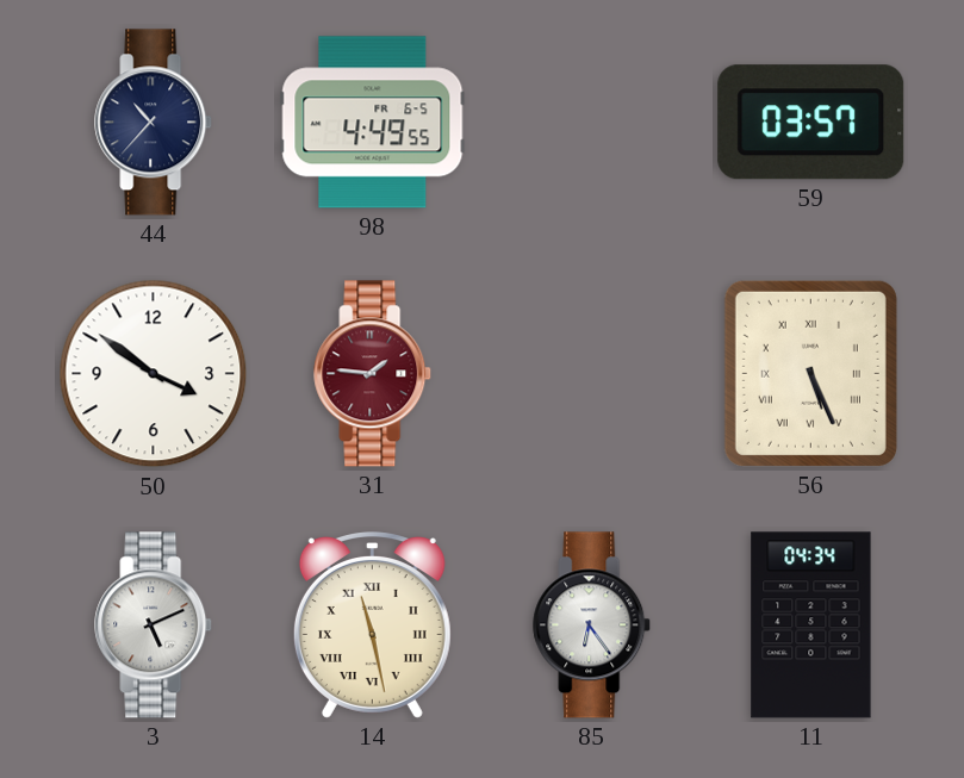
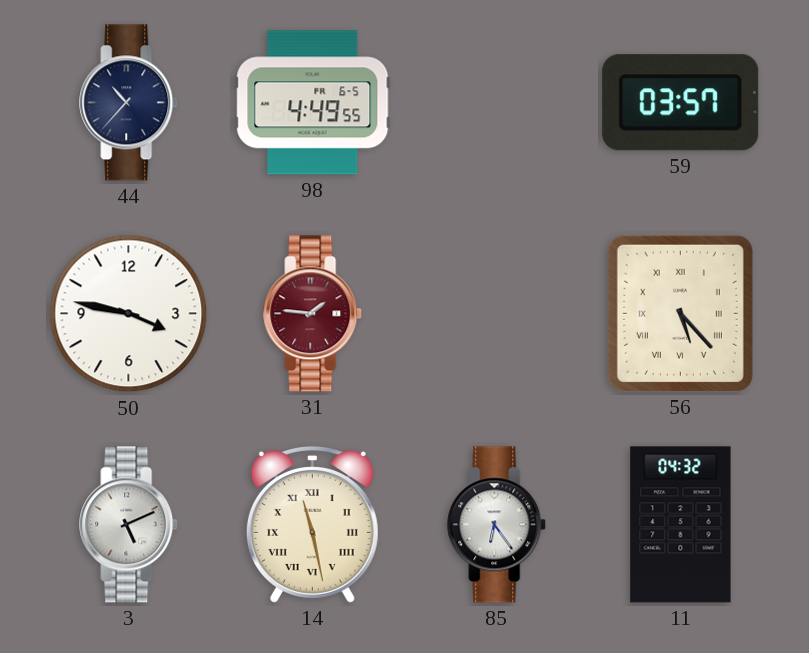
50: 3:51 -> 3:47 (129, 314)
56: 5:26 -> 5:23 (680, 313)
11: 04:34 -> 04:32 (681, 525)
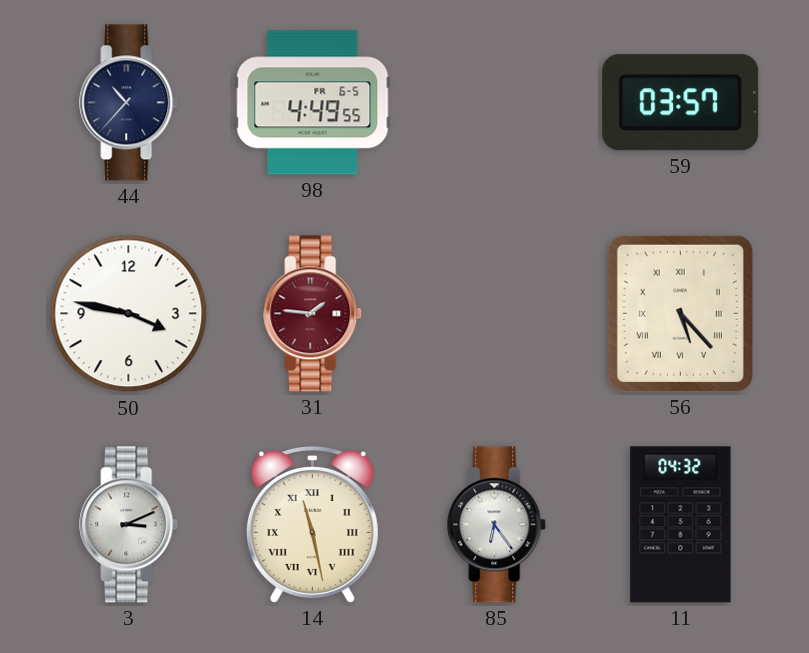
3: 5:11 -> 3:11 (129, 525)
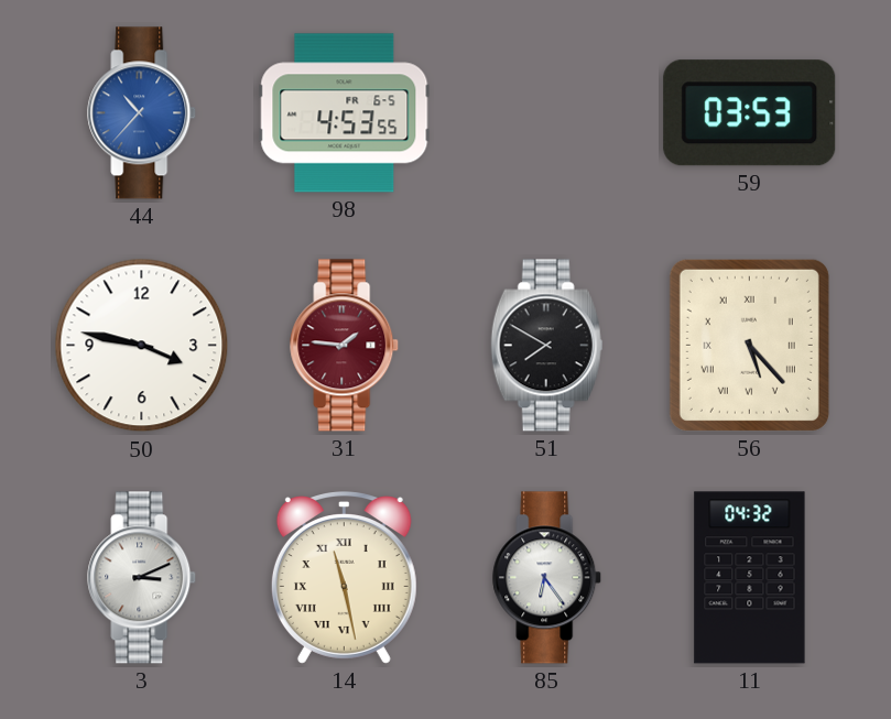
44 dial: navy -> blue (142, 113)
98: 4:49 -> 4:53 (345, 113)
59: 03:57 -> 03:53 (750, 113)
51: none -> 7:50 (547, 346)
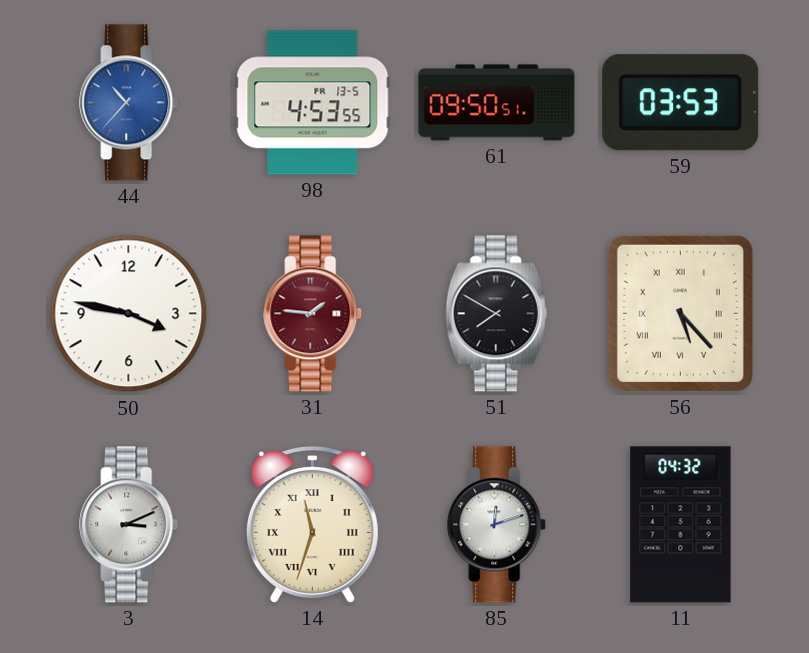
98 date: FR 6-5 -> FR 13-5 (313, 103)
61: none -> 09:50 (497, 103)
14: 11:28 -> 11:33 (312, 525)
85: 6:24 -> 12:12 (497, 525)
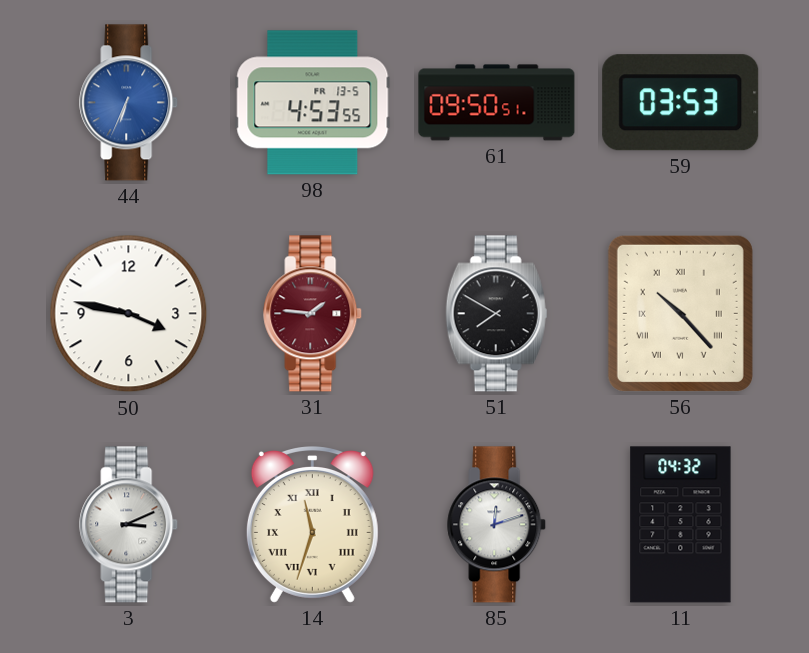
44: 10:37 -> 6:34 (129, 103)
56: 5:23 -> 10:23 (680, 313)
